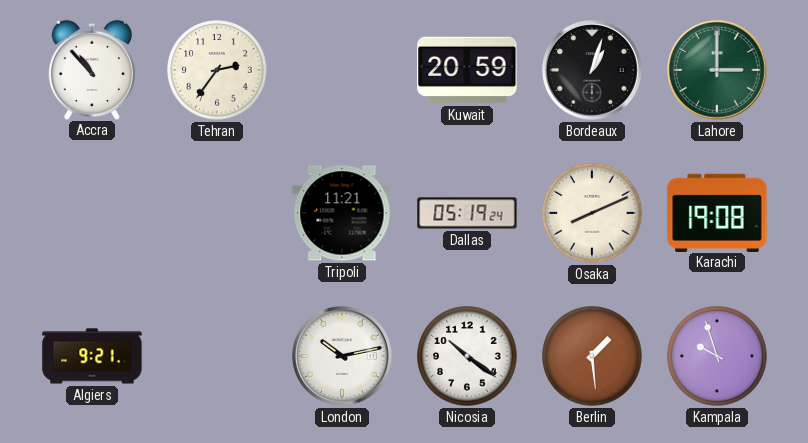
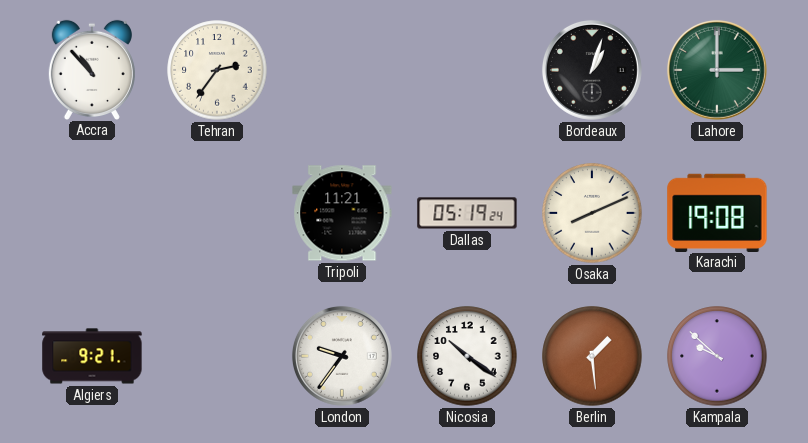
Kuwait: 20:59 -> none (467, 70)
London: 10:13 -> 9:36 (342, 356)
Kampala: 9:57 -> 9:52 (717, 356)
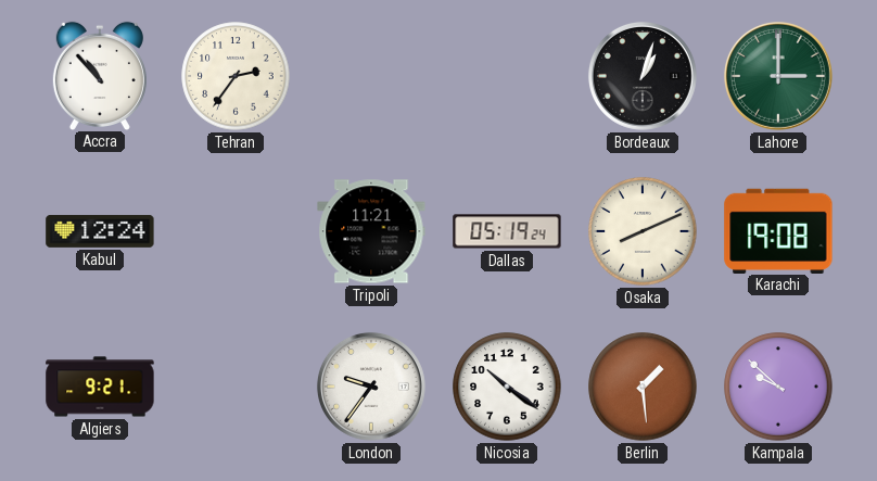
Kabul: none -> 12:24 (100, 231)
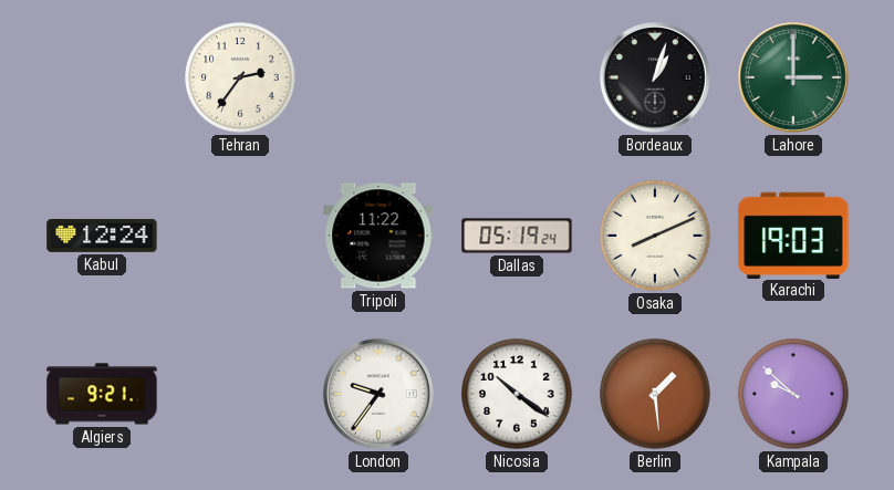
Accra: 10:53 -> none (100, 75)
Tripoli: 11:21 -> 11:22 (378, 236)
Karachi: 19:08 -> 19:03 (793, 234)
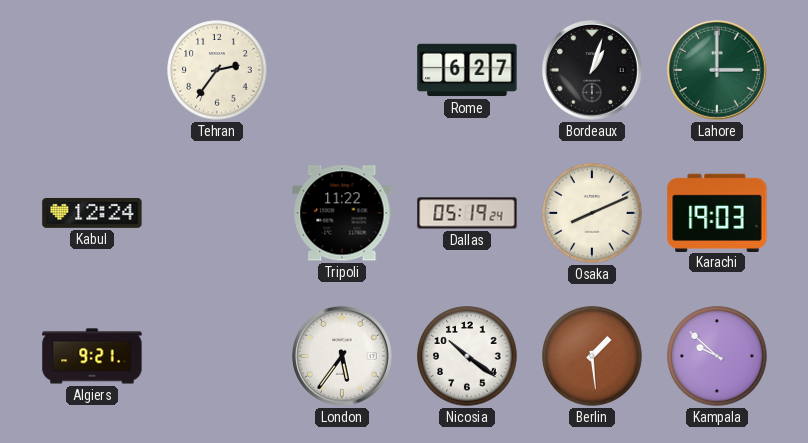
Rome: none -> 6:27 (467, 70)
London: 9:36 -> 5:36 (342, 356)
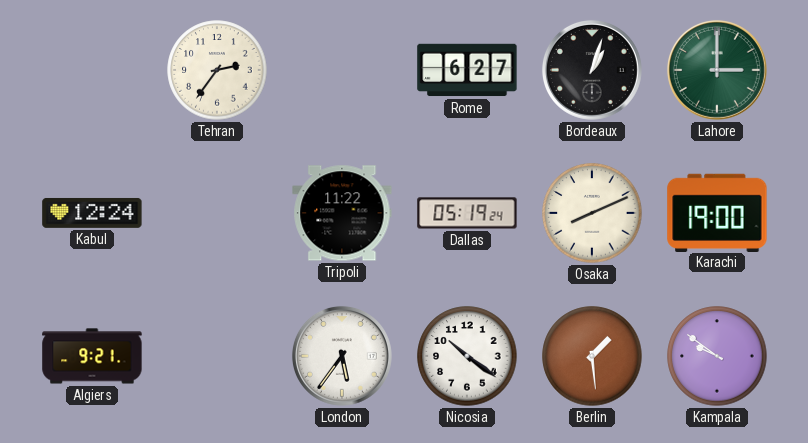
Karachi: 19:03 -> 19:00 (717, 212)
Kampala: 9:52 -> 9:51 (717, 356)
